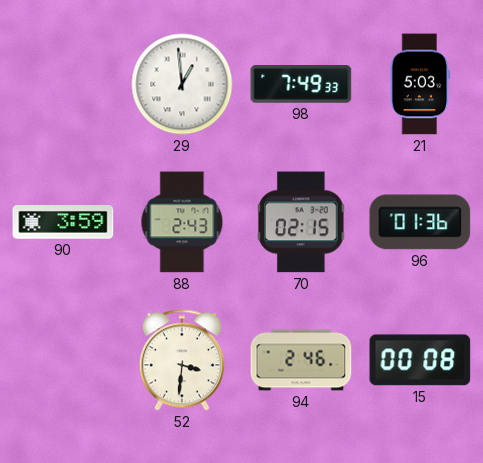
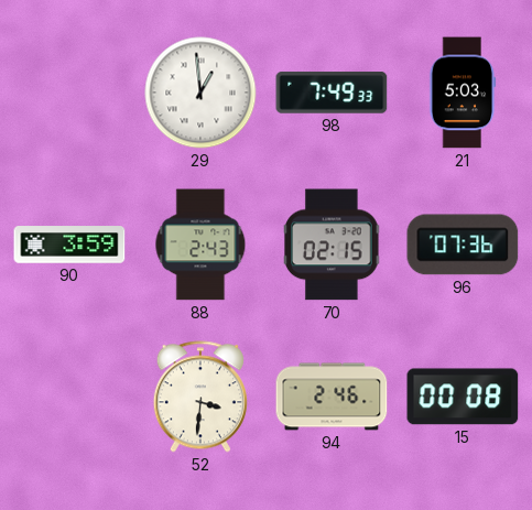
96: 01:36 -> 07:36 (463, 245)
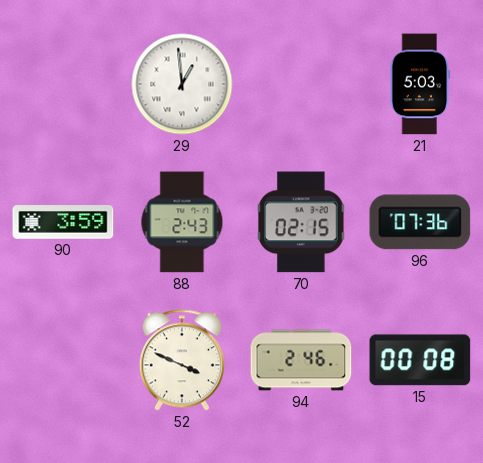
98: 7:49 -> none (332, 93)
52: 3:31 -> 3:49 (182, 360)
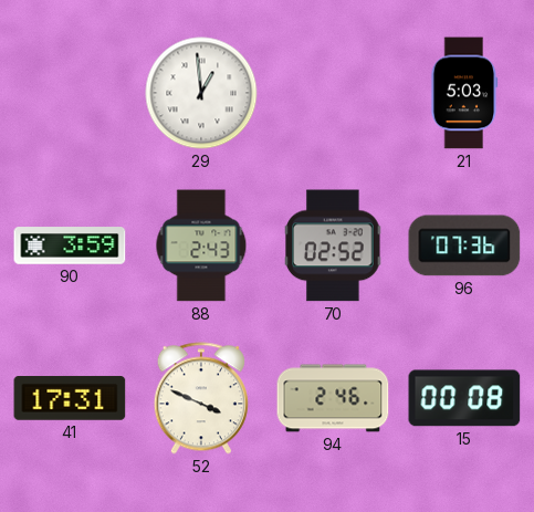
70: 02:15 -> 02:52 (333, 245)
41: none -> 17:31 (70, 398)
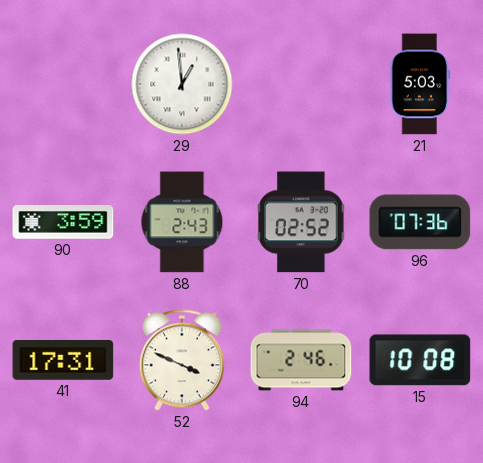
15: 00:08 -> 10:08 (420, 360)
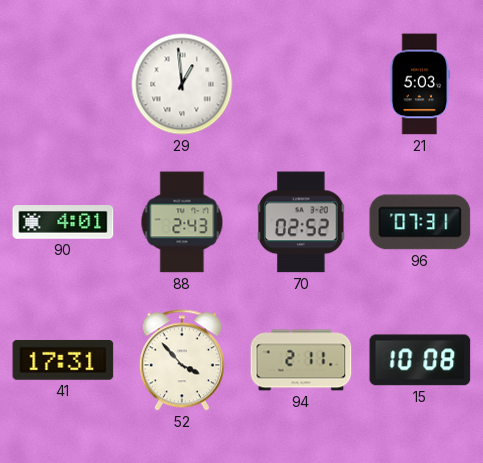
90: 3:59 -> 4:01 (63, 222)
96: 07:36 -> 07:31 (420, 222)
52: 3:49 -> 3:53 (182, 360)
94: 2:46 -> 2:11 (301, 360)
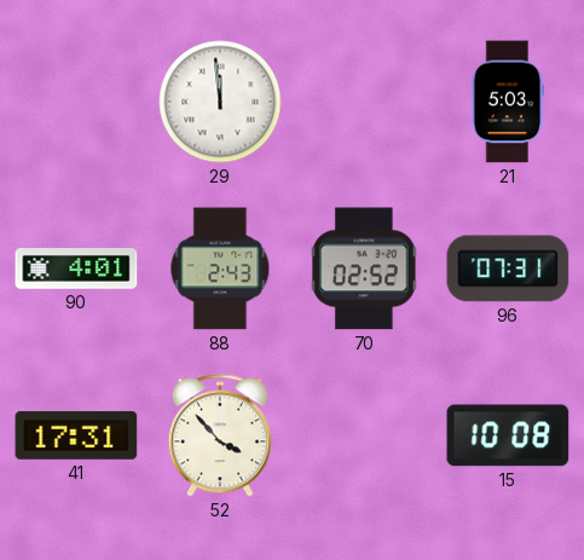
29: 12:59 -> 11:59 (220, 102)
94: 2:11 -> none (301, 360)
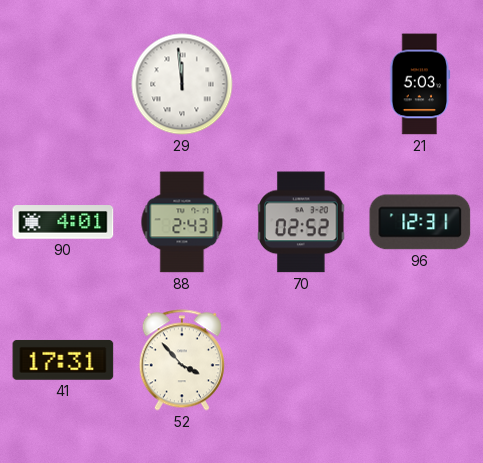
96: 07:31 -> 12:31 (420, 222)
15: 10:08 -> none (508, 435)
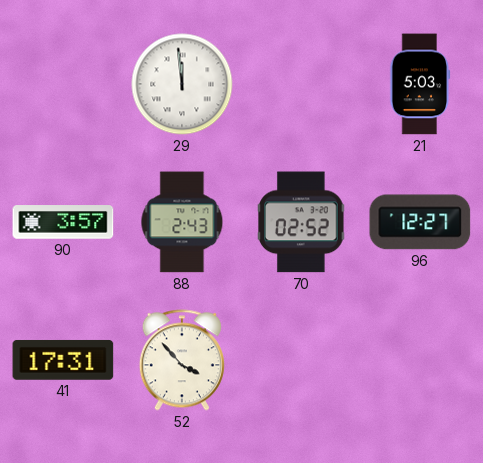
90: 4:01 -> 3:57 (63, 222)
96: 12:31 -> 12:27 (420, 222)
